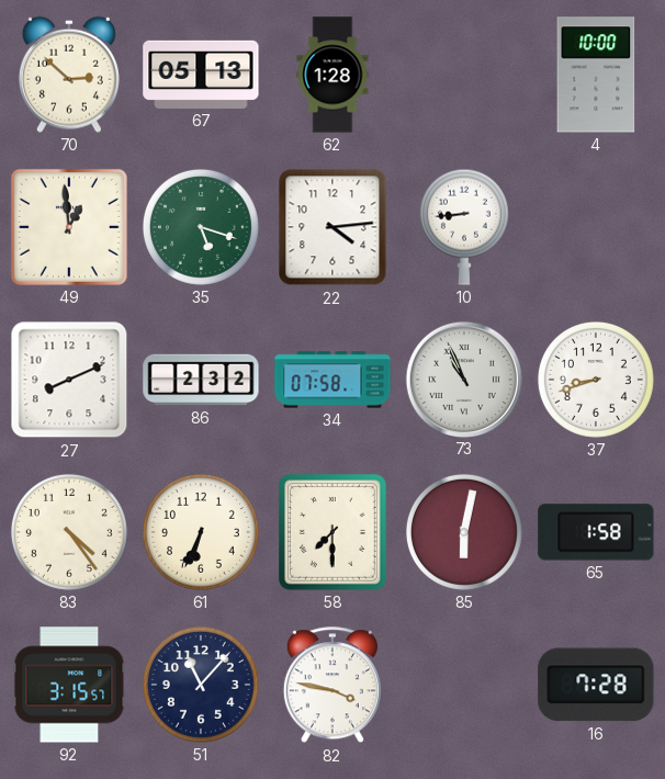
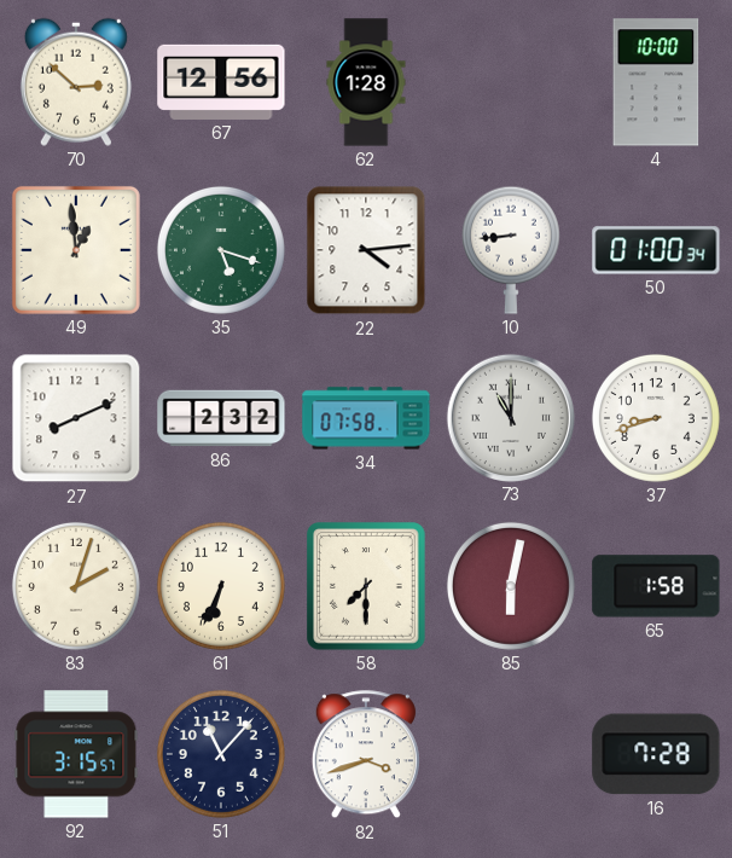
67: 05:13 -> 12:56 (221, 82)
50: none -> 01:00 (656, 250)
73: 10:56 -> 11:00 (510, 417)
83: 4:24 -> 2:03 (76, 586)
82: 3:47 -> 3:42 (366, 755)
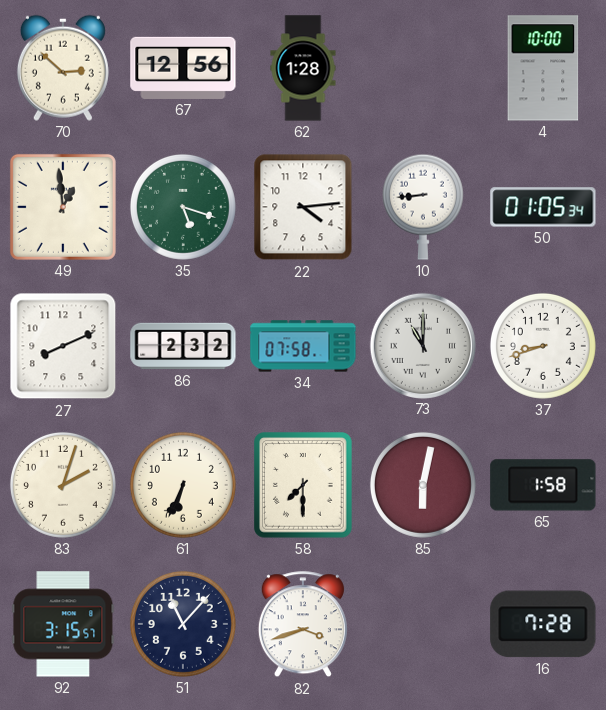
50: 01:00 -> 01:05 (543, 207)
